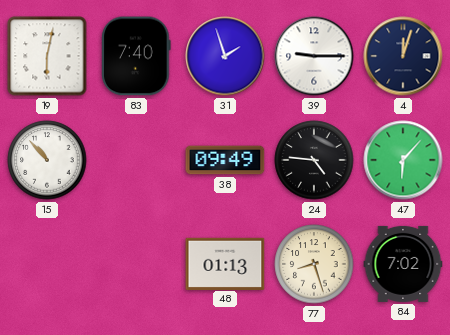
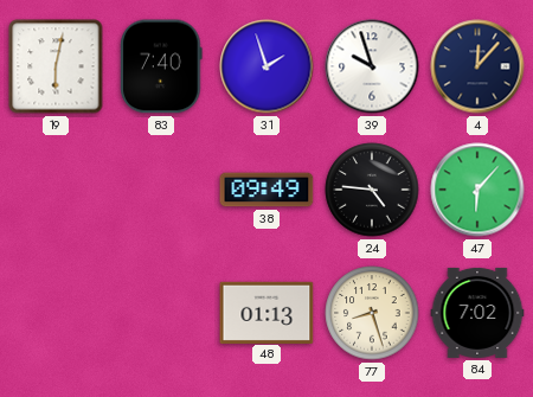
39: 9:15 -> 9:57 (372, 66)
4: 12:03 -> 12:07 (477, 66)
15: 10:53 -> none (47, 160)
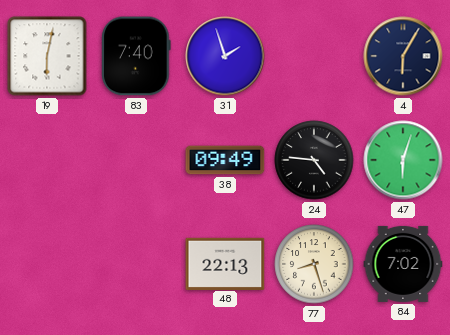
39: 9:57 -> none (372, 66)
4: 12:07 -> 6:05 (403, 56)
47: 6:07 -> 6:03 (403, 160)
48: 01:13 -> 22:13 (225, 263)
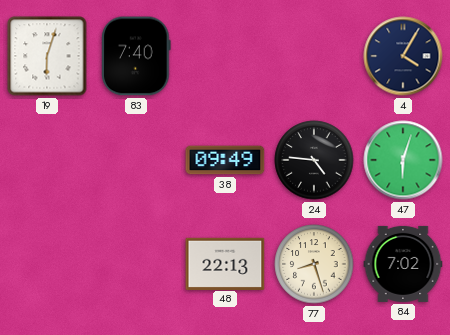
19: 6:02 -> 6:03 (47, 56)
31: 1:57 -> none (225, 56)
4: 6:05 -> 4:05 (403, 56)
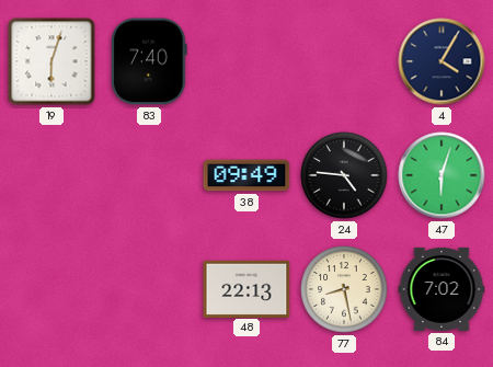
77: 8:27 -> 8:28 (344, 289)
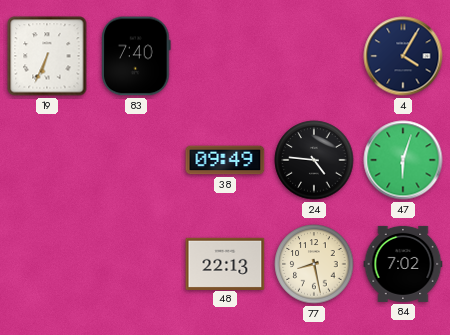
19: 6:03 -> 6:34 (47, 56)
